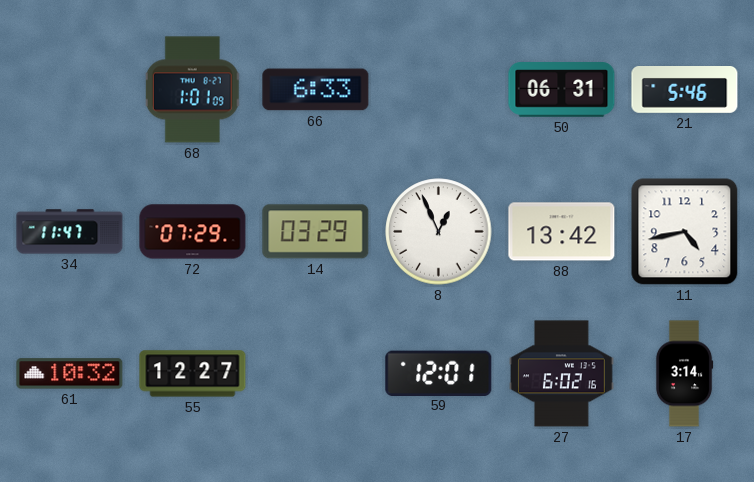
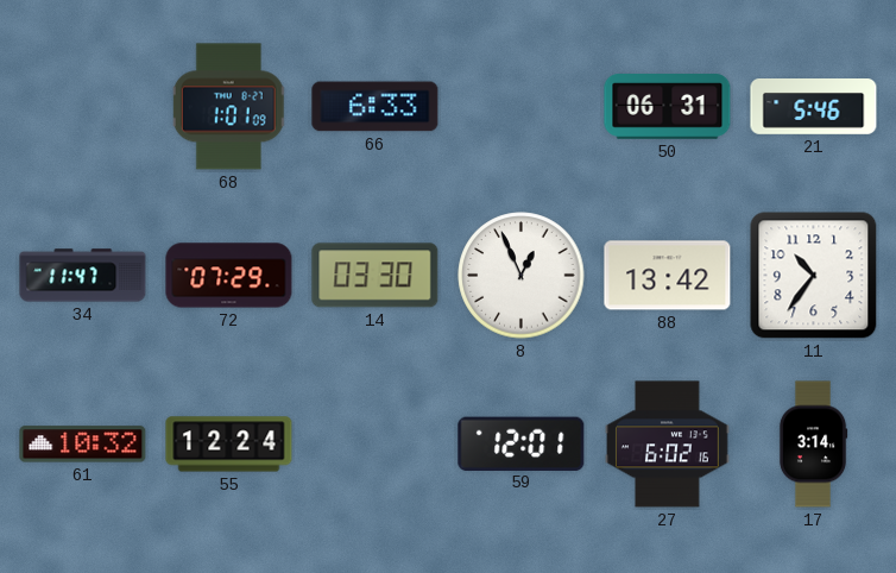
14: 03:29 -> 03:30 (376, 276)
11: 4:43 -> 10:36 (814, 276)
55: 12:27 -> 12:24 (229, 445)
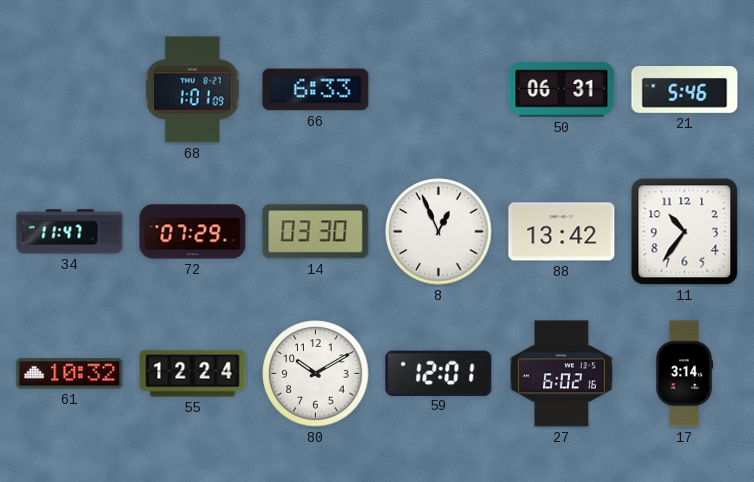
80: none -> 10:10 (316, 374)
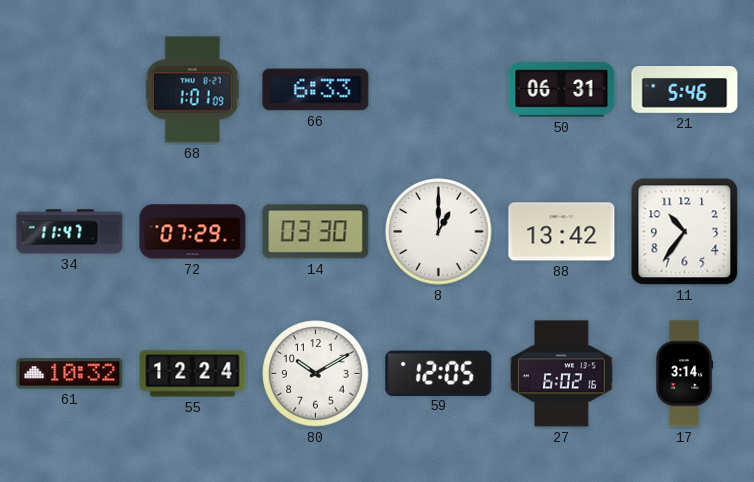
8: 12:56 -> 1:00 (439, 232)
59: 12:01 -> 12:05 (439, 373)
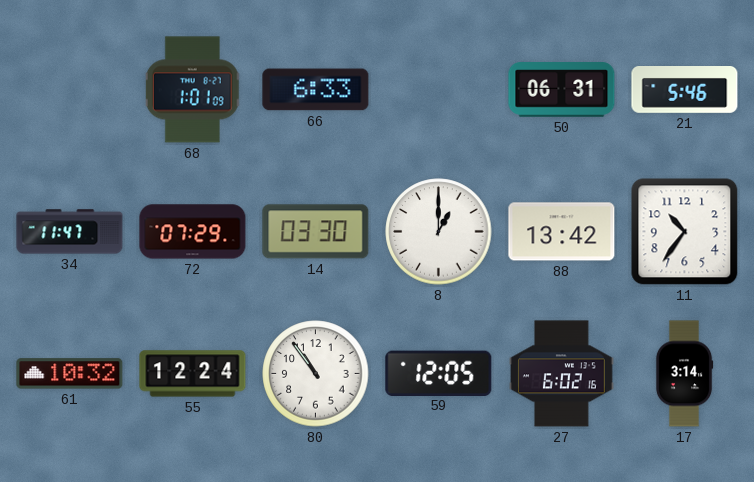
80: 10:10 -> 10:54 (316, 374)
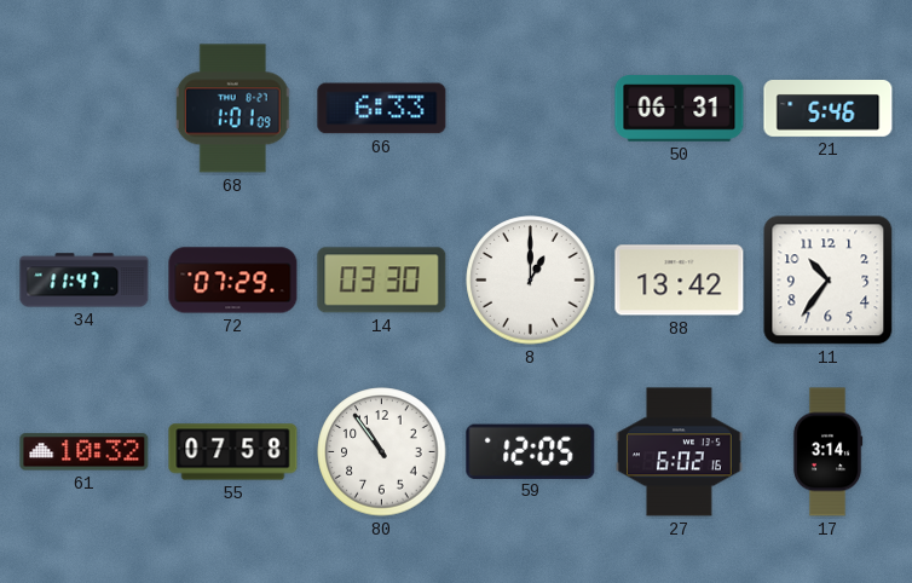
55: 12:24 -> 07:58 (233, 452)
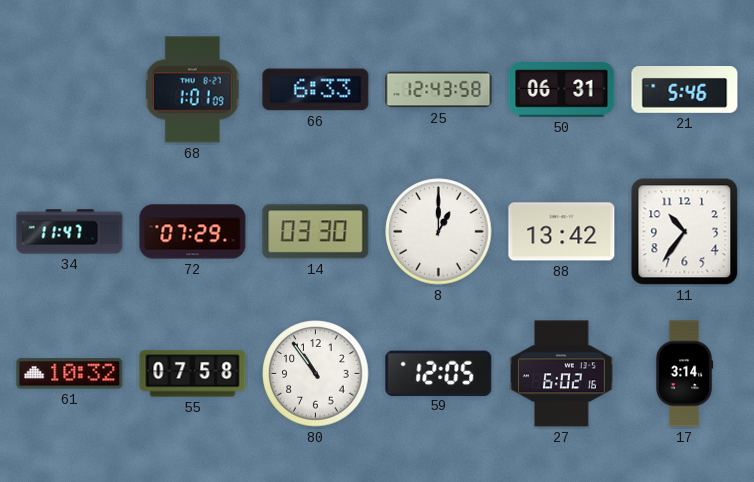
25: none -> 12:43 (439, 90)
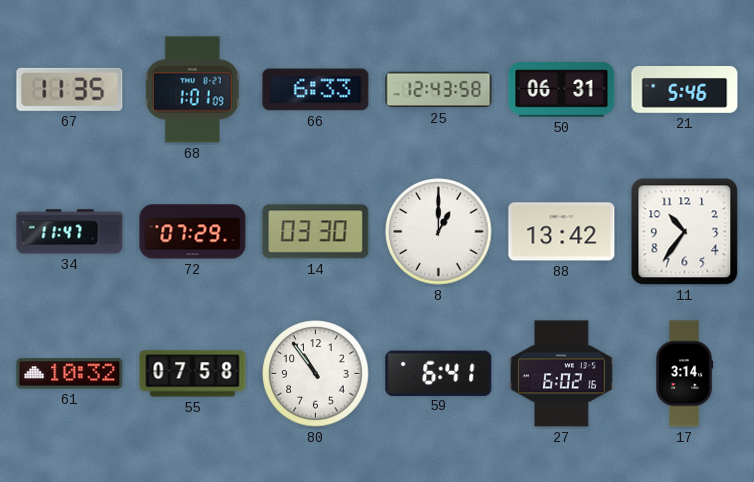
67: none -> 11:35 (70, 89)
59: 12:05 -> 6:41 (439, 373)
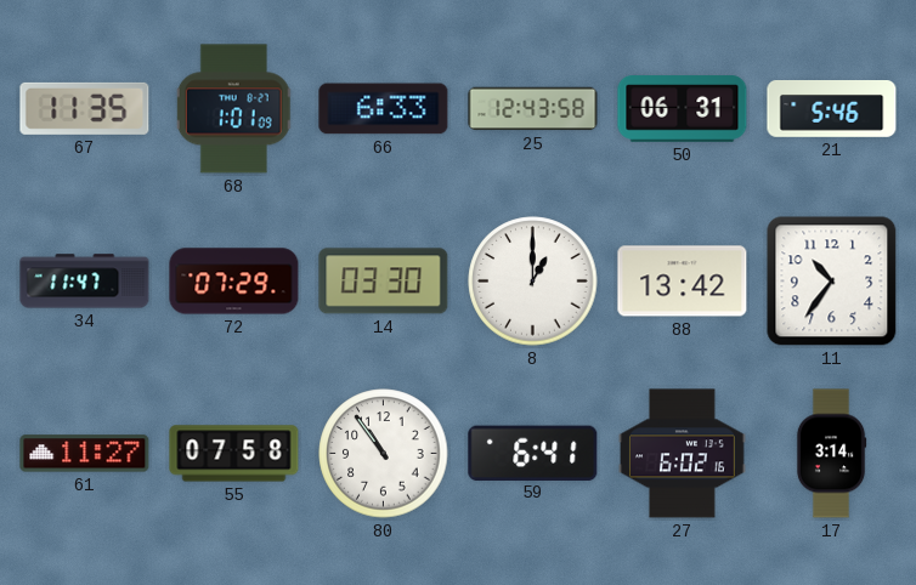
61: 10:32 -> 11:27 (85, 454)
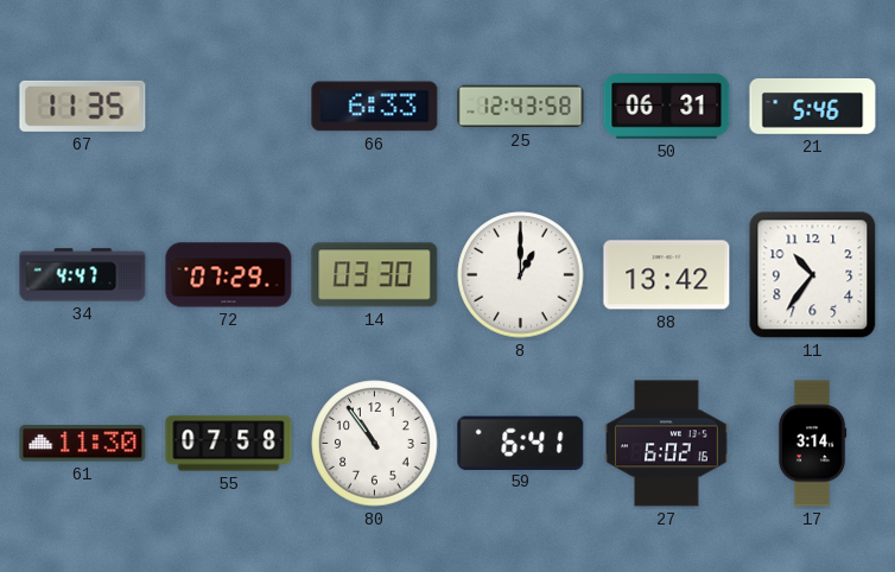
68: 1:01 -> none (234, 109)
34: 11:47 -> 4:47 (83, 275)
61: 11:27 -> 11:30 (83, 444)
